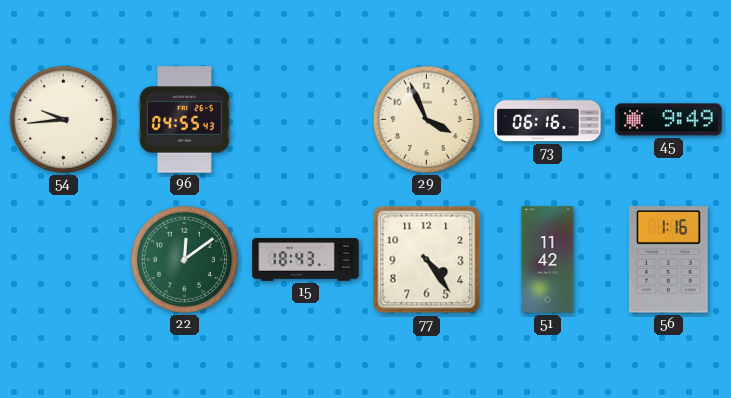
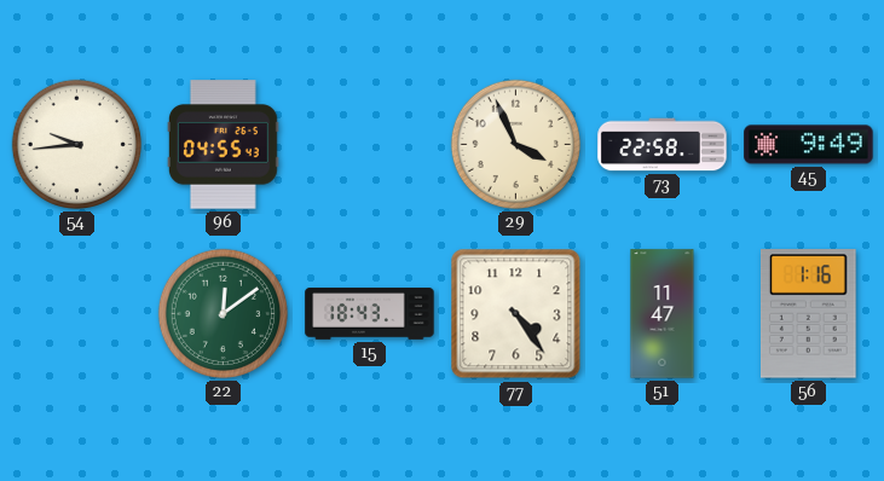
73: 06:16 -> 22:58 (663, 145)
51: 11:42 -> 11:47 (663, 314)
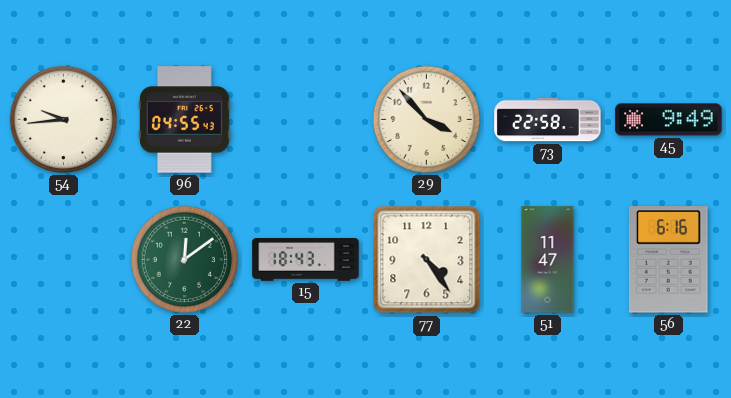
29: 3:56 -> 3:53 (426, 119)
56: 1:16 -> 6:16 (668, 260)
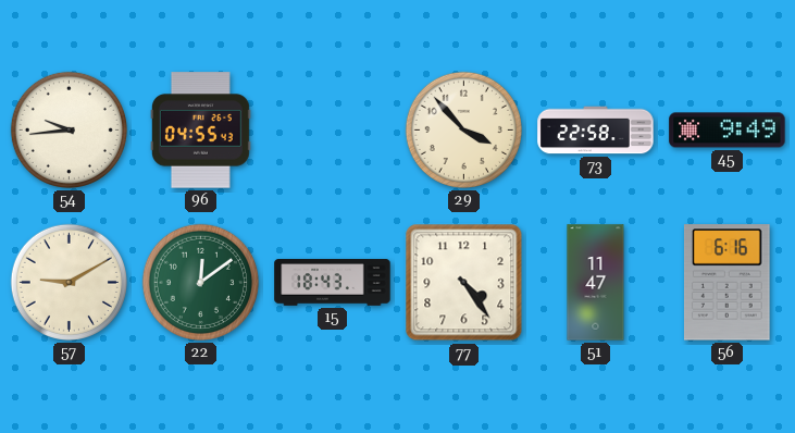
57: none -> 9:10 (69, 282)
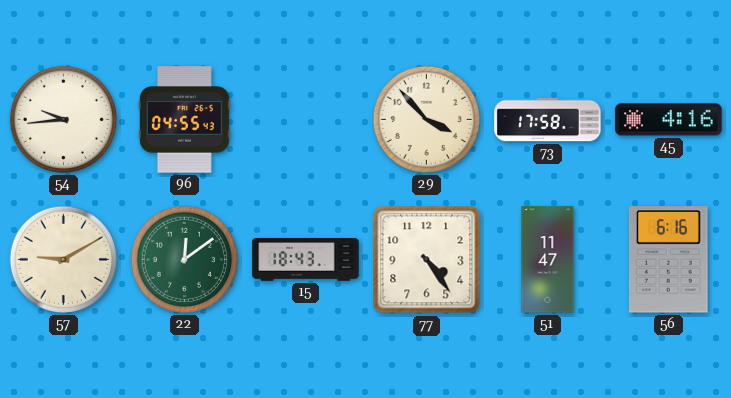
73: 22:58 -> 17:58 (548, 120)
45: 9:49 -> 4:16 (669, 120)
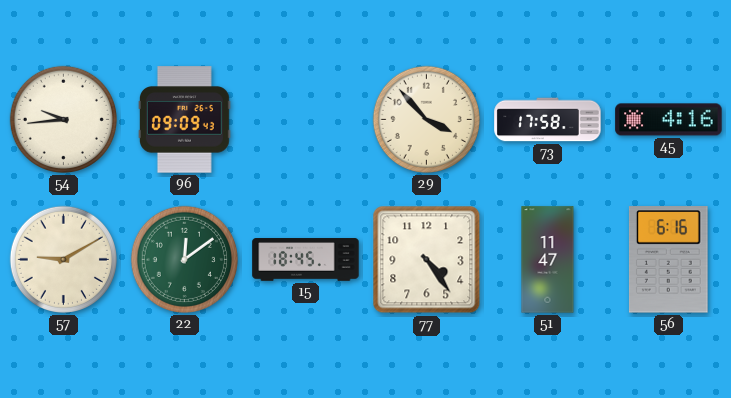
96: 04:55 -> 09:09 (184, 120)
15: 18:43 -> 18:45 (306, 260)
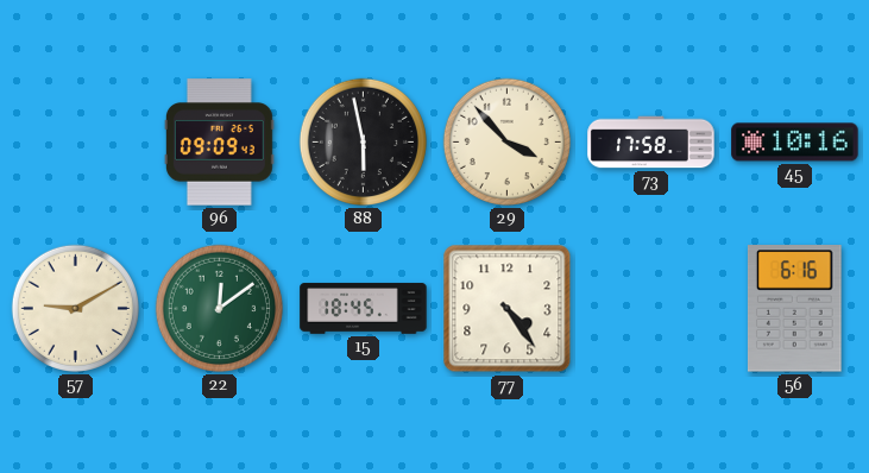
54: 9:44 -> none (63, 119)
88: none -> 5:58 (363, 141)
45: 4:16 -> 10:16 (795, 143)
51: 11:47 -> none (548, 260)
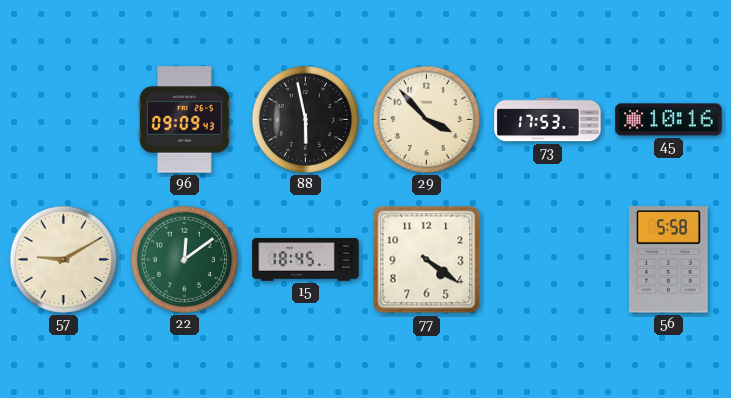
73: 17:58 -> 17:53 (548, 120)
77: 4:24 -> 4:21 (427, 260)
56: 6:16 -> 5:58 (668, 260)
